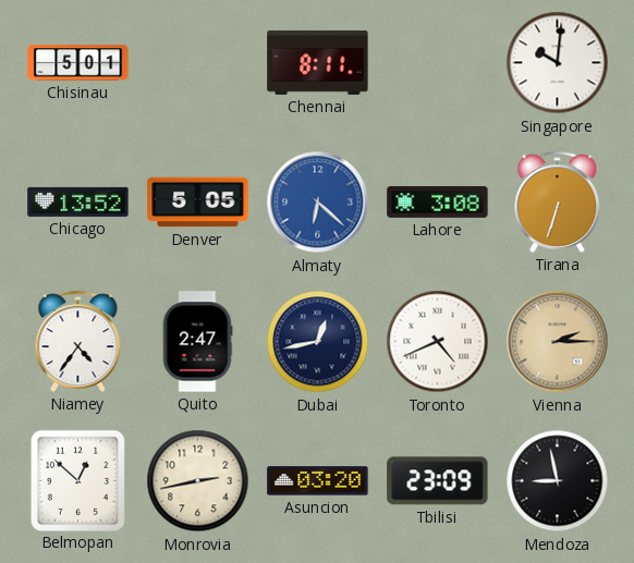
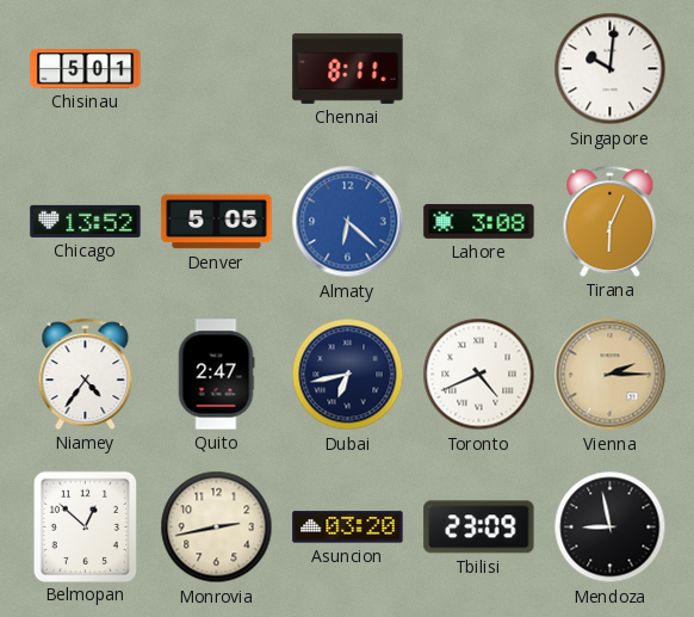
Tirana: 6:33 -> 6:04 (611, 221)
Dubai: 12:43 -> 6:43 (348, 375)
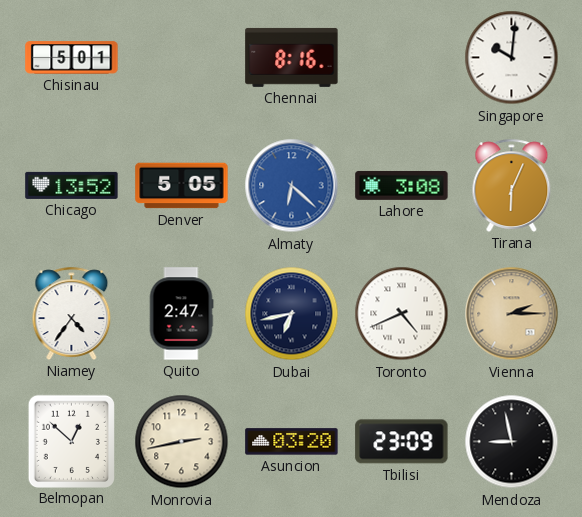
Chennai: 8:11 -> 8:16 (292, 57)
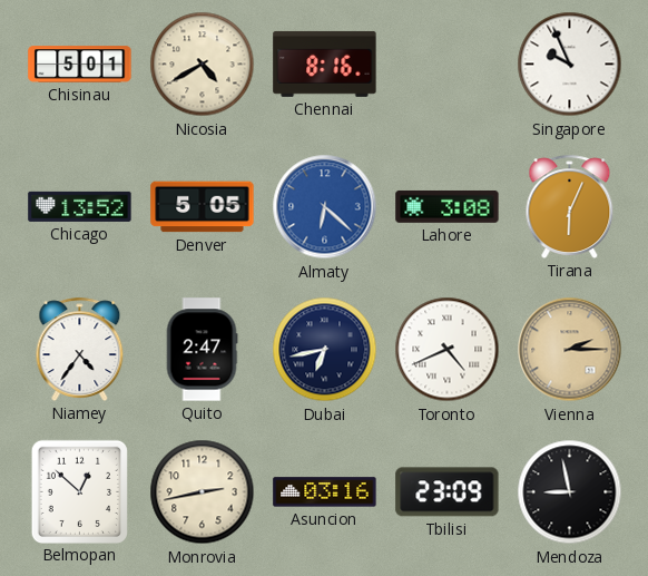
Nicosia: none -> 4:40 (203, 65)
Singapore: 10:01 -> 9:56 (570, 65)
Asuncion: 03:20 -> 03:16 (325, 492)
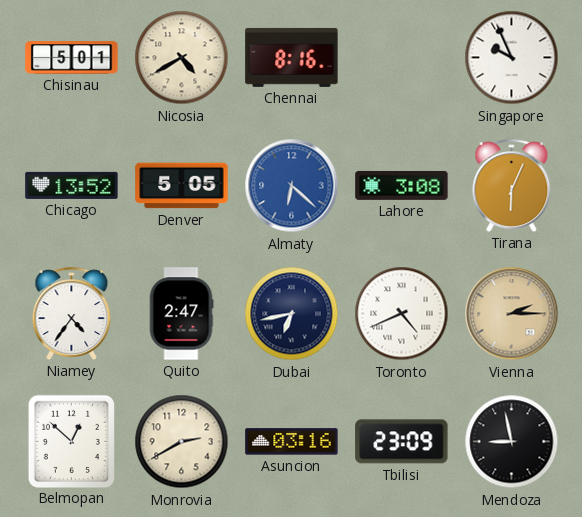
Monrovia: 2:43 -> 2:40 (182, 442)
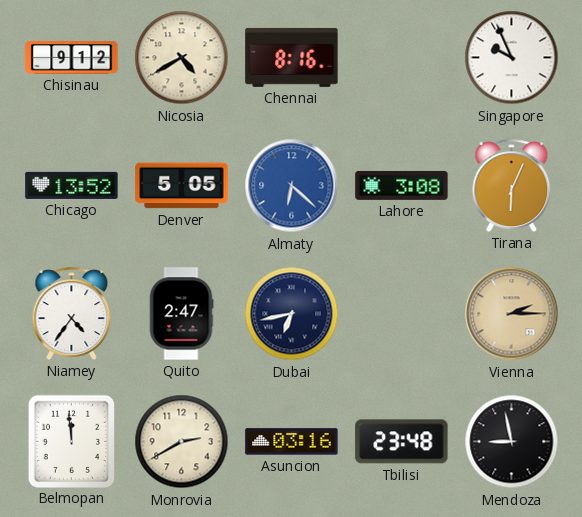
Chisinau: 5:01 -> 9:12 (72, 58)
Toronto: 4:41 -> none (402, 314)
Belmopan: 12:52 -> 11:59 (71, 441)
Tbilisi: 23:09 -> 23:48 (402, 442)
